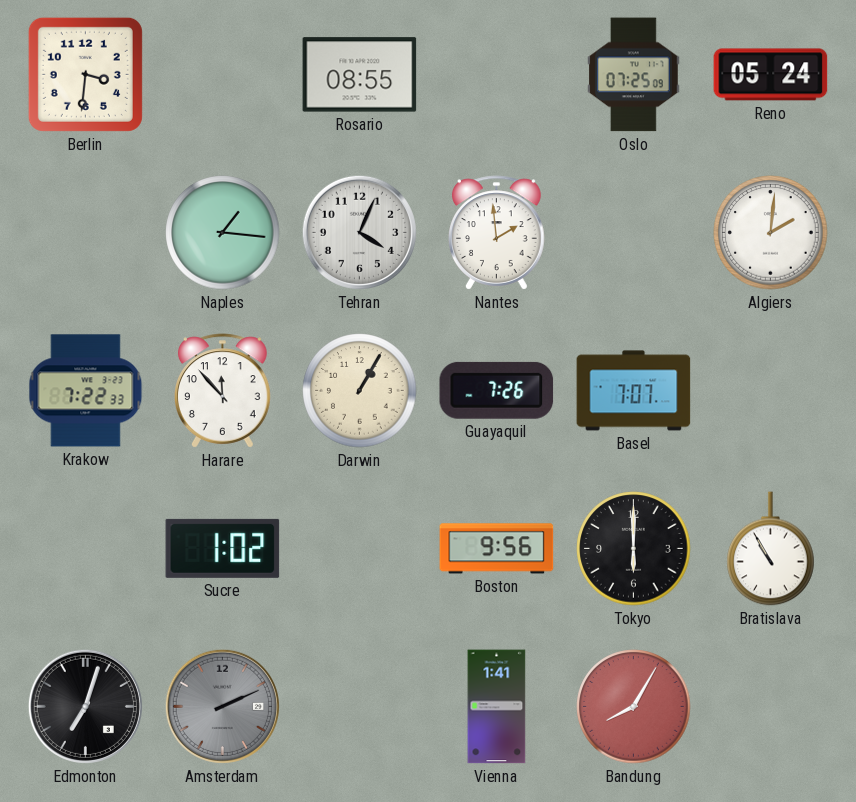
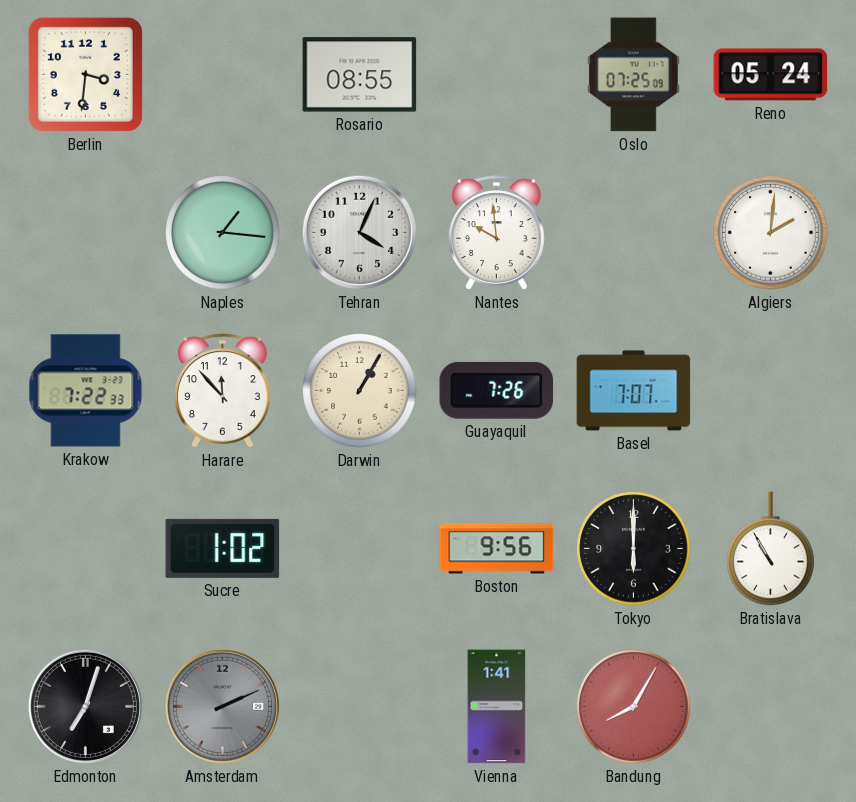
Nantes: 1:59 -> 9:59 (497, 233)
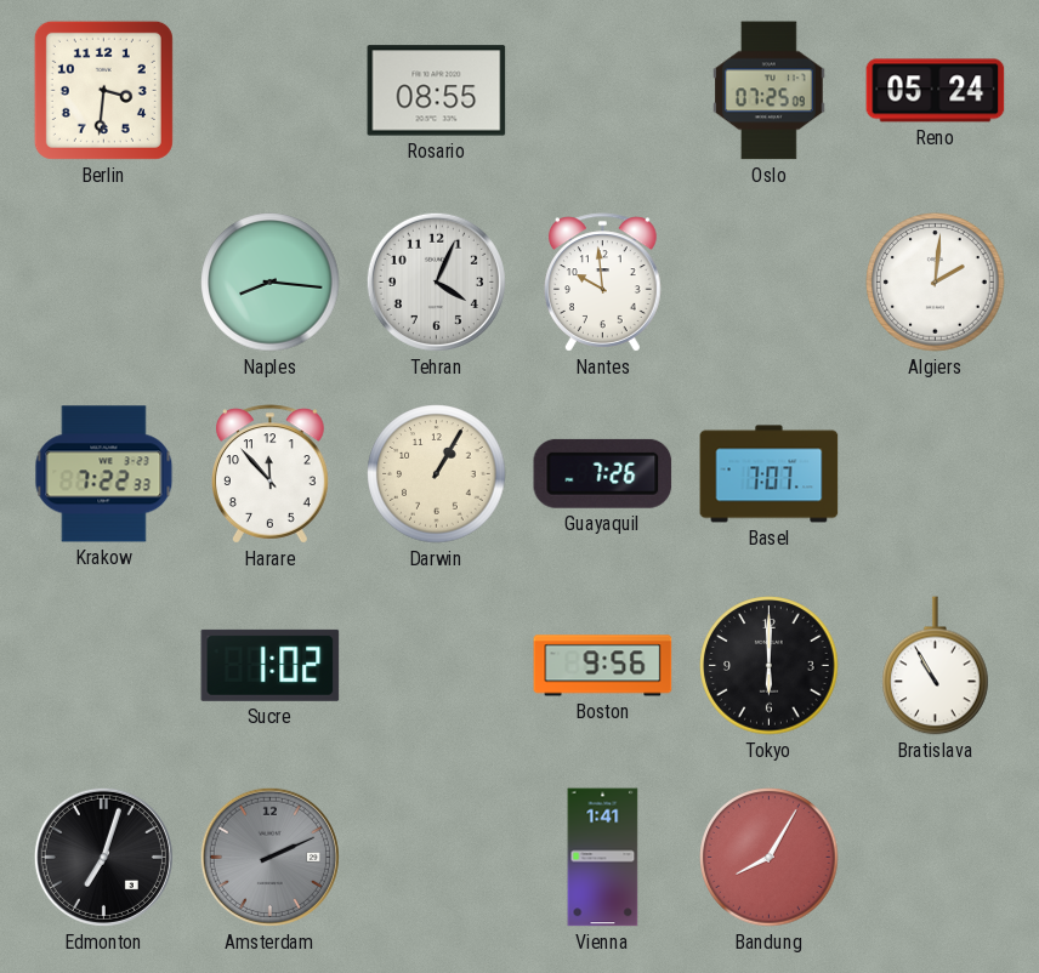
Naples: 1:16 -> 8:16 (271, 283)
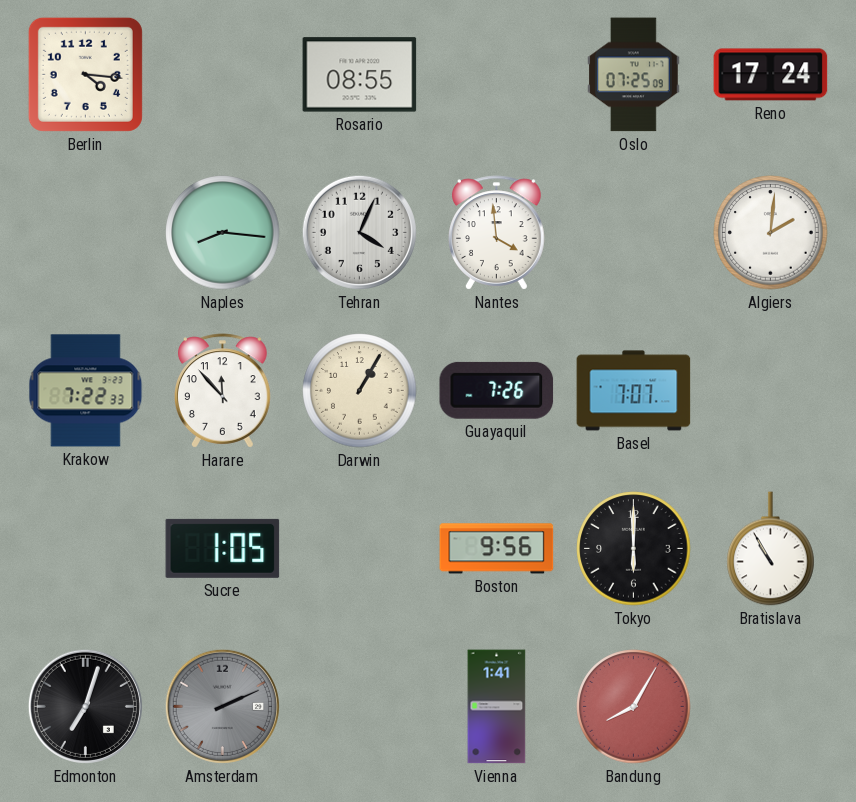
Berlin: 3:31 -> 4:16 (85, 74)
Reno: 05:24 -> 17:24 (771, 75)
Nantes: 9:59 -> 3:59 (497, 233)
Sucre: 1:02 -> 1:05 (223, 548)
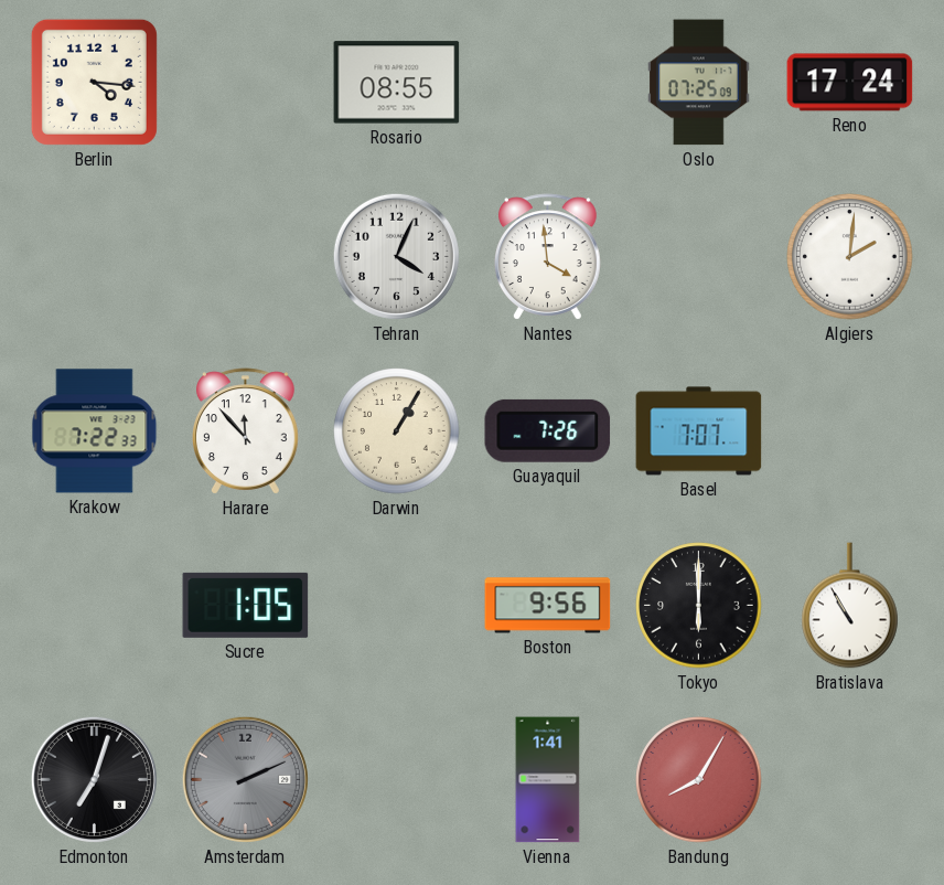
Naples: 8:16 -> none (223, 233)
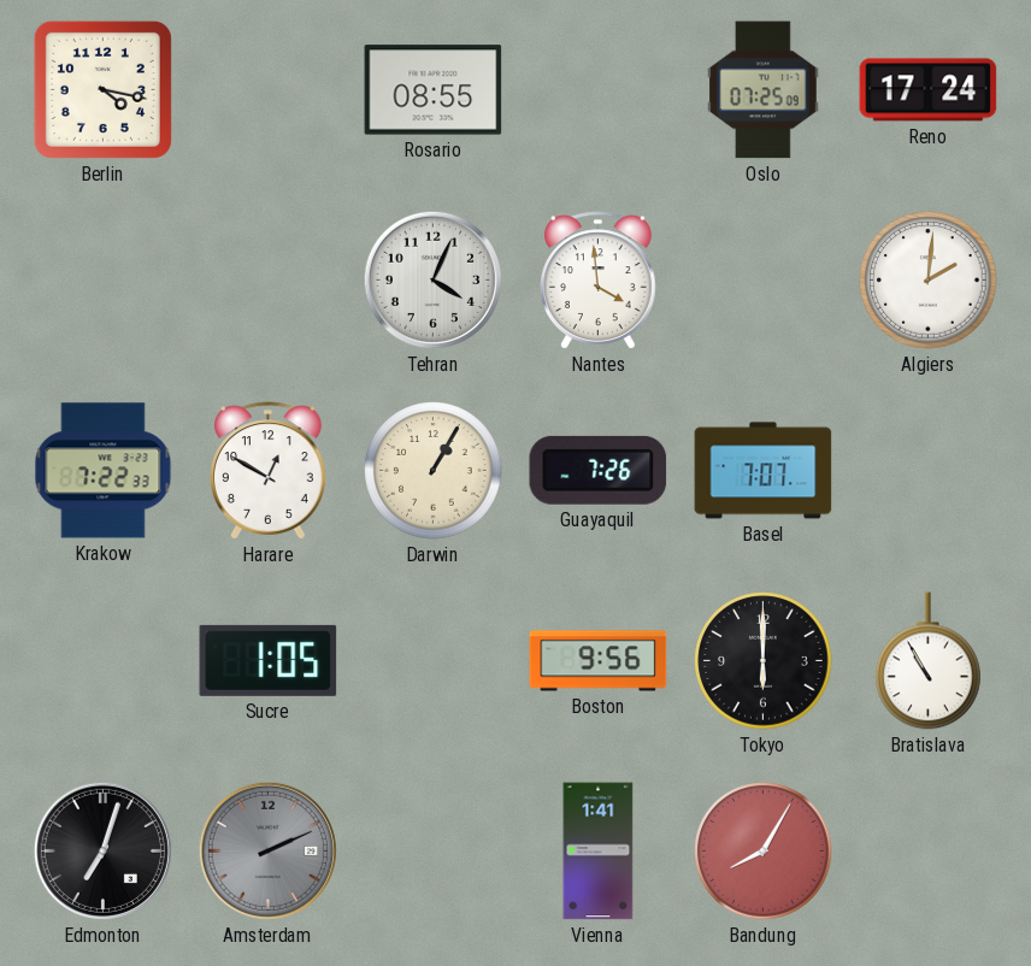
Berlin: 4:16 -> 4:17 (102, 89)
Harare: 11:53 -> 12:50 (269, 471)
